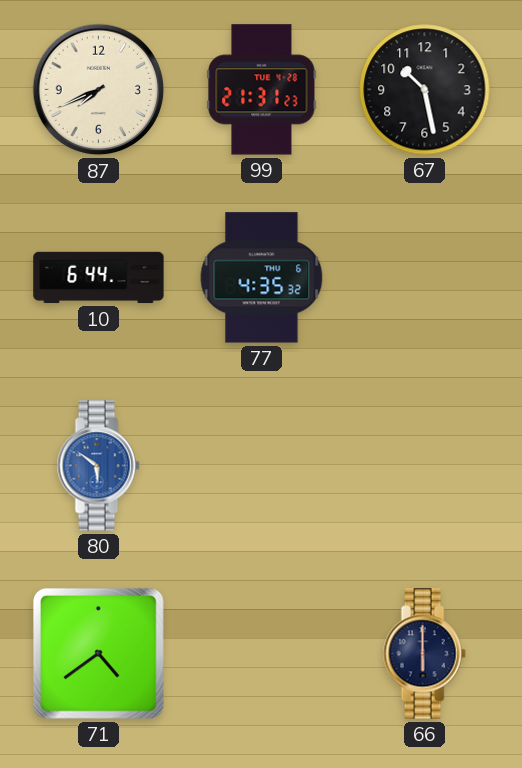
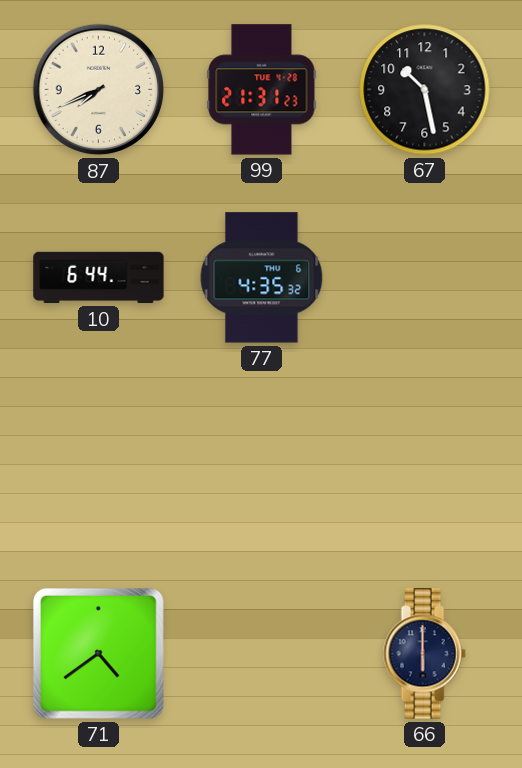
80: 5:51 -> none (98, 466)
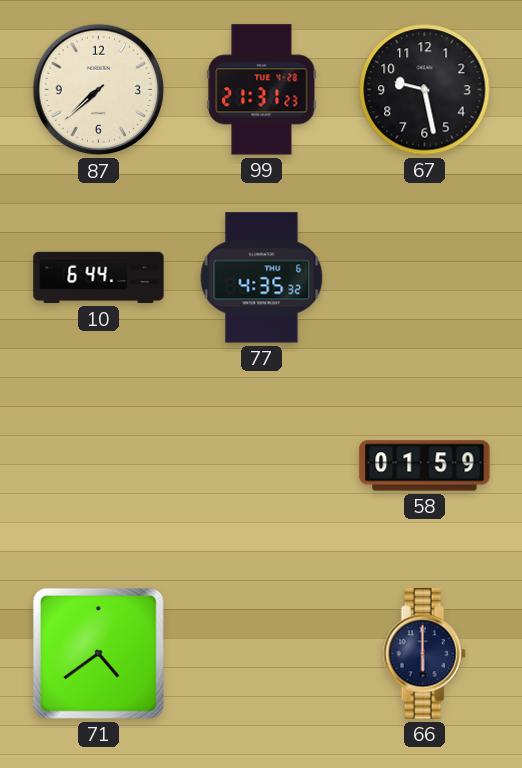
87: 7:41 -> 7:38 (99, 90)
67: 10:28 -> 9:28 (425, 90)
58: none -> 01:59 (425, 466)
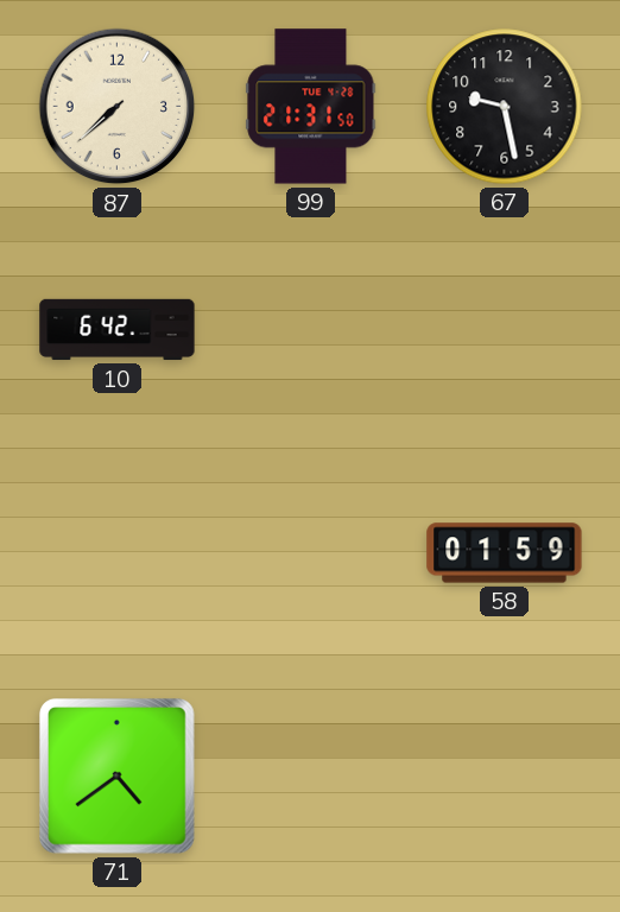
99: 21:31:23 -> 21:31:50 (311, 107)
10: 6:44 -> 6:42 (118, 330)
77: 4:35 -> none (262, 278)
66: 6:00 -> none (424, 654)
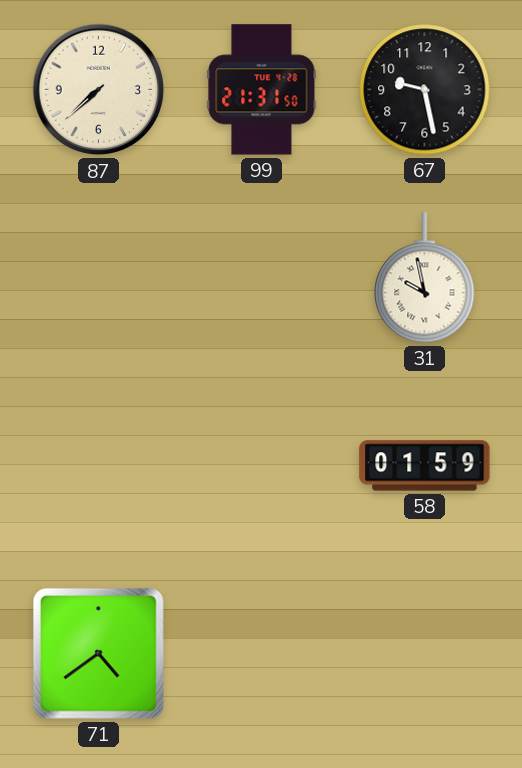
10: 6:42 -> none (118, 330)
31: none -> 9:58 (425, 278)
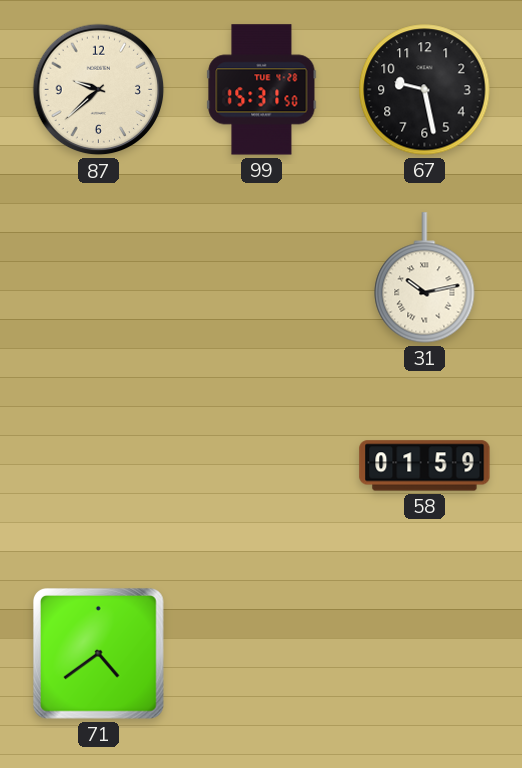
87: 7:38 -> 9:38 (99, 90)
99: 21:31 -> 15:31 (262, 90)
31: 9:58 -> 10:13 (425, 278)
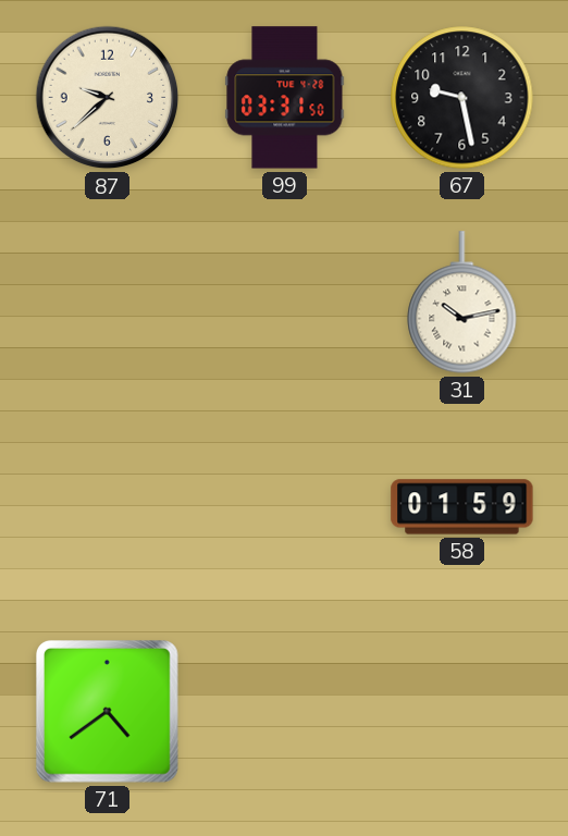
99: 15:31 -> 03:31 (285, 98)
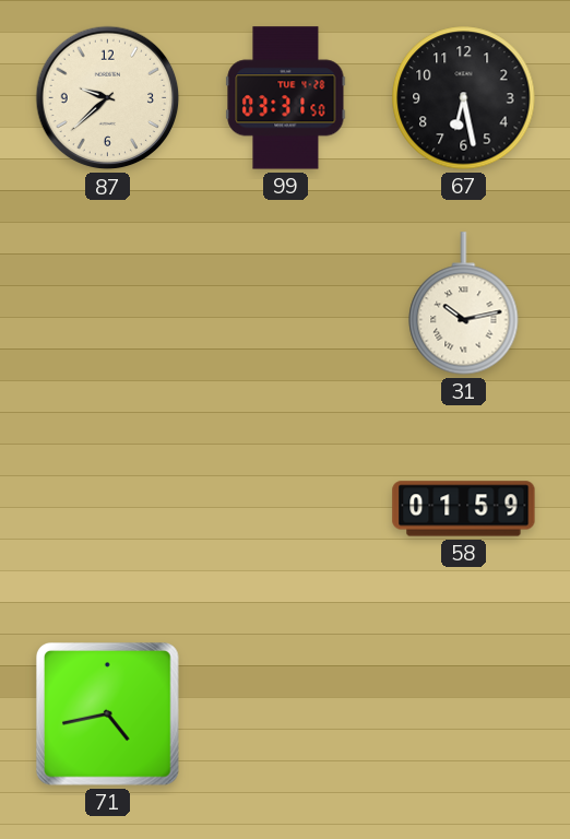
67: 9:28 -> 6:28 (464, 98)
71: 4:39 -> 4:43 (108, 714)
